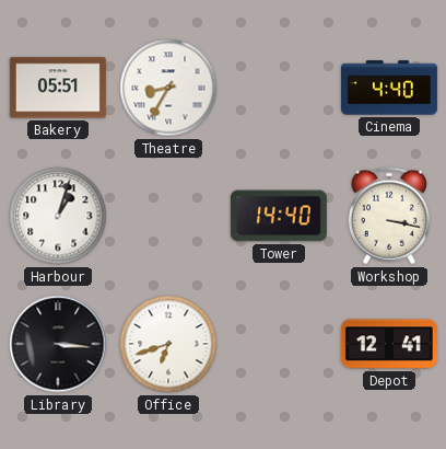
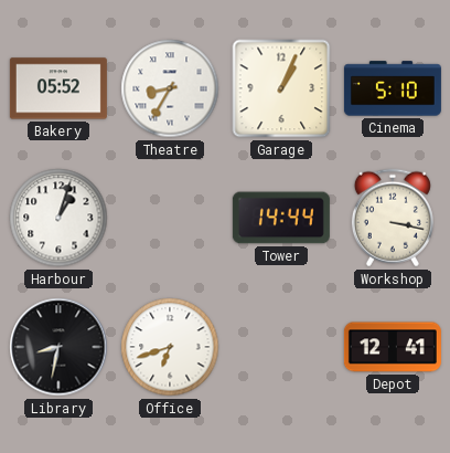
Bakery: 05:51 -> 05:52 (58, 88)
Garage: none -> 1:04 (281, 88)
Cinema: 4:40 -> 5:10 (393, 88)
Tower: 14:40 -> 14:44 (281, 218)
Library: 3:16 -> 8:32 (58, 347)
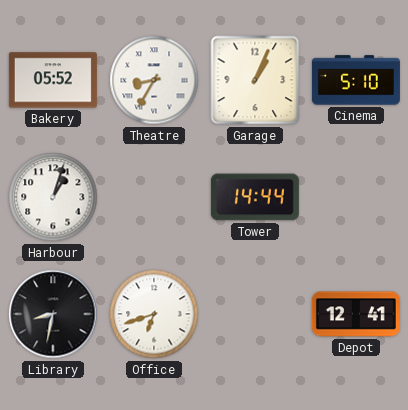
Workshop: 3:17 -> none (393, 218)
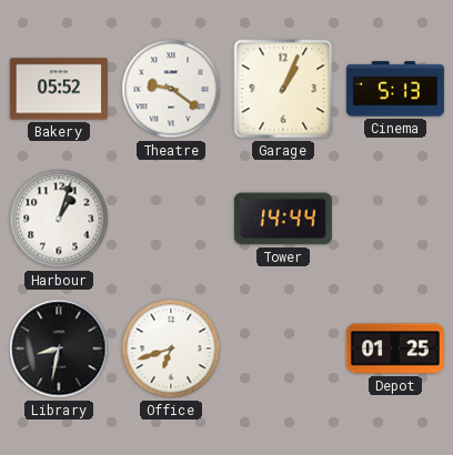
Theatre: 8:35 -> 9:21 (171, 89)
Cinema: 5:10 -> 5:13 (395, 89)
Depot: 12:41 -> 01:25 (395, 348)
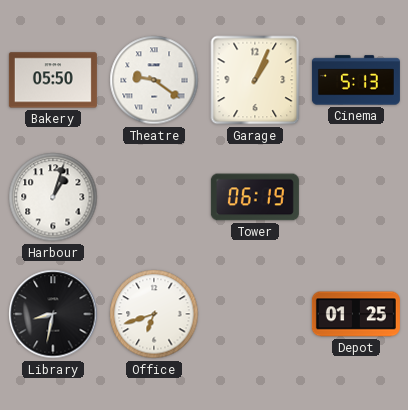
Bakery: 05:52 -> 05:50 (53, 80)
Tower: 14:44 -> 06:19 (255, 197)
